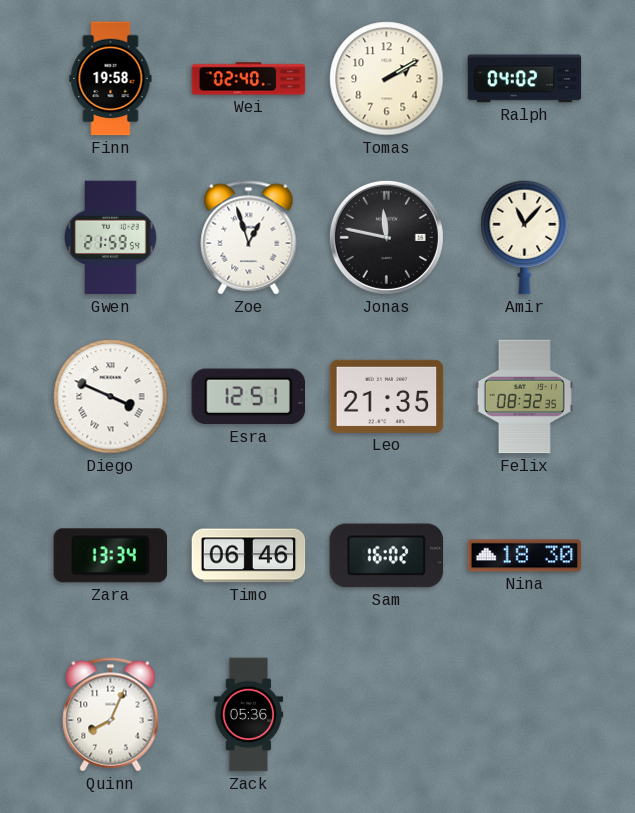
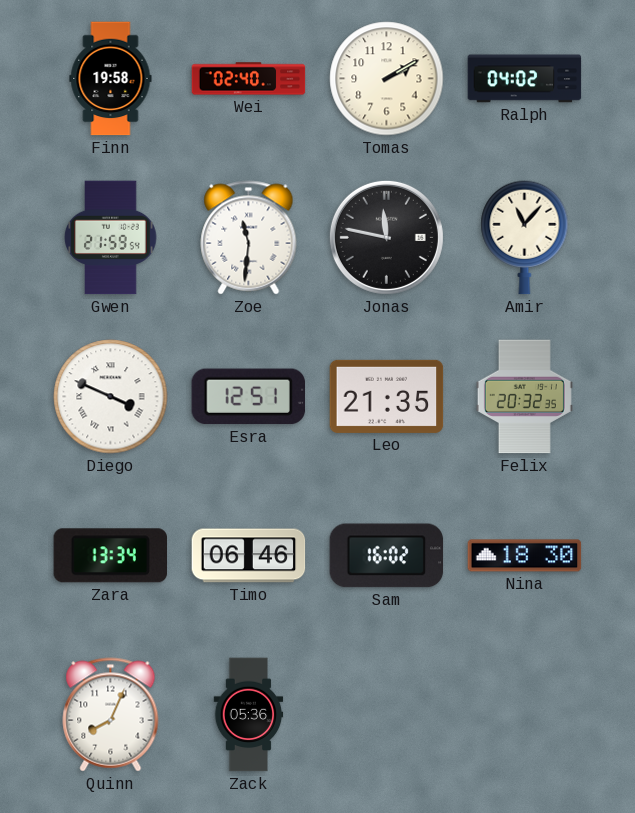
Zoe: 12:57 -> 11:31 (249, 238)
Felix: 08:32 -> 20:32 (524, 397)
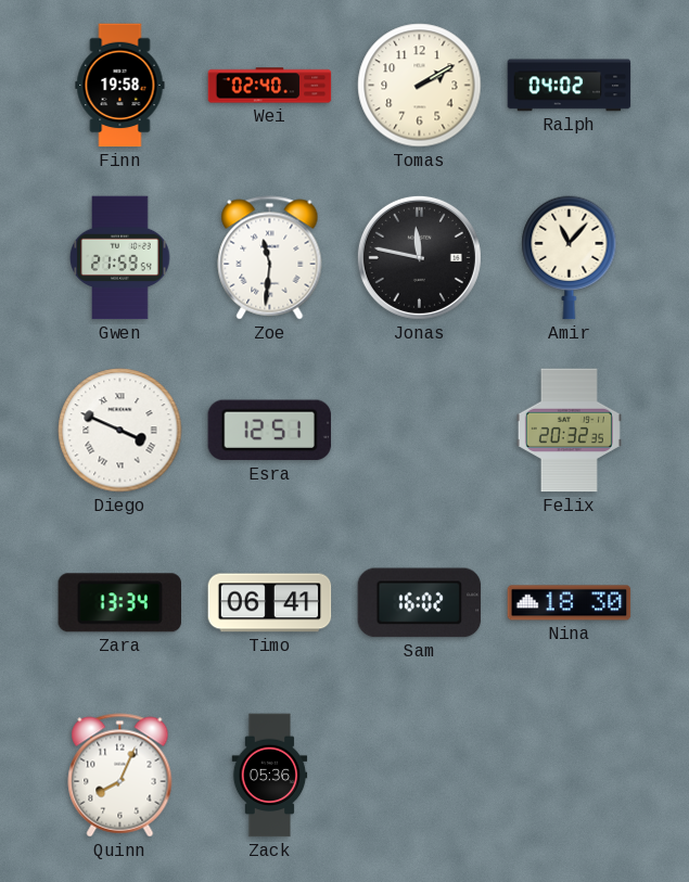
Leo: 21:35 -> none (387, 396)
Timo: 06:46 -> 06:41 (270, 603)
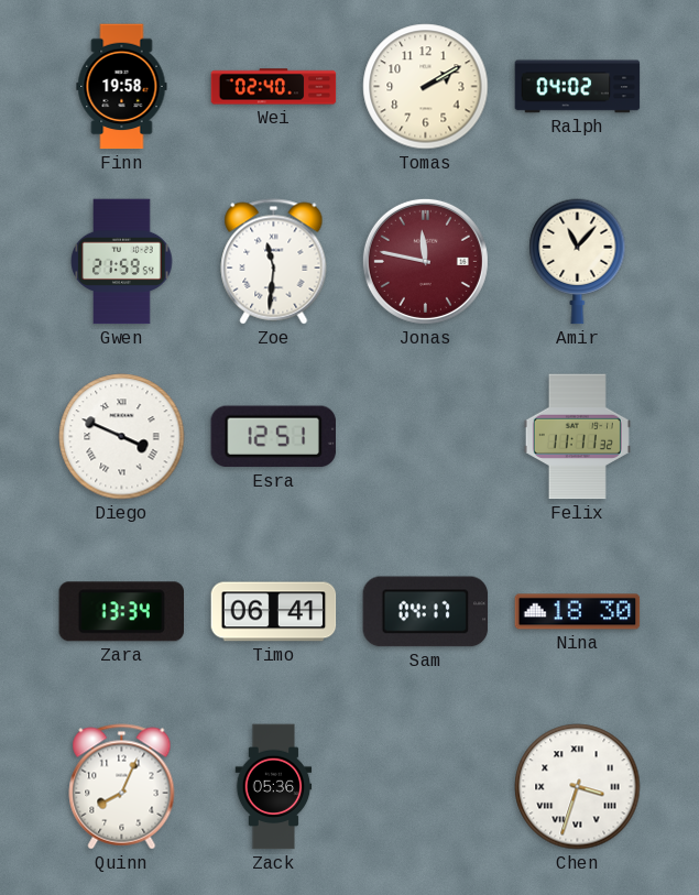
Jonas dial: black -> burgundy (425, 261)
Felix: 20:32 -> 11:11 (577, 437)
Sam: 16:02 -> 04:17 (426, 612)
Chen: none -> 3:33 (578, 787)
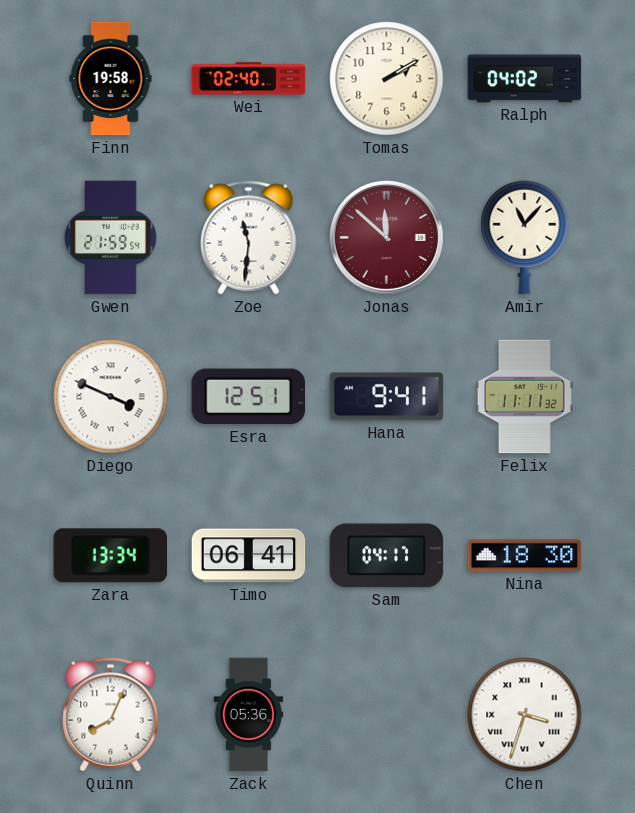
Jonas: 11:47 -> 11:52 (386, 237)
Hana: none -> 9:41 (387, 397)
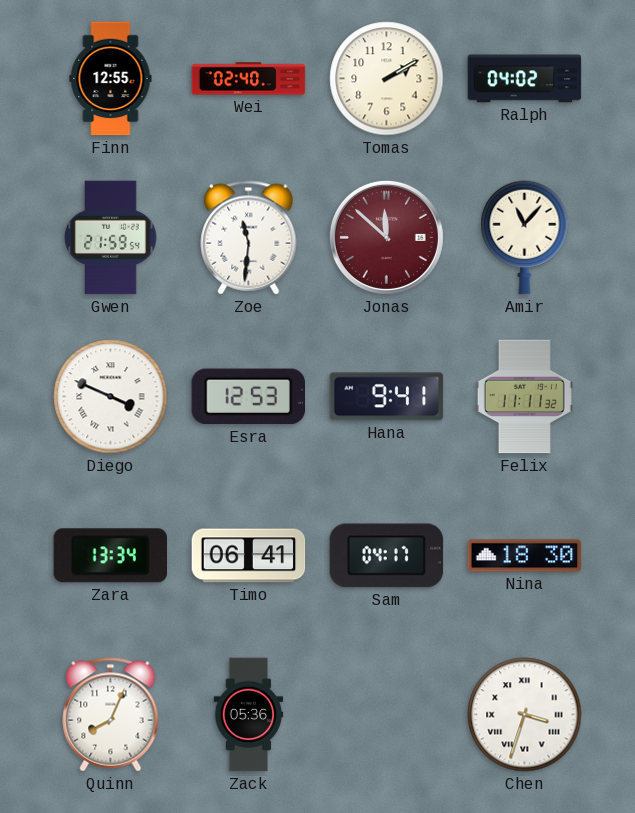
Finn: 19:58 -> 12:55 (111, 79)
Esra: 12:51 -> 12:53 (248, 397)
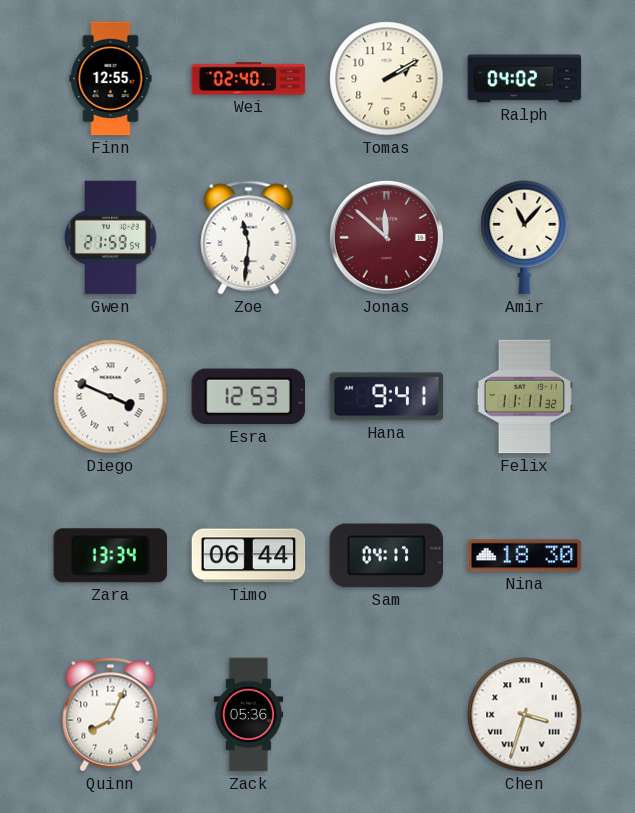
Timo: 06:41 -> 06:44 (249, 556)
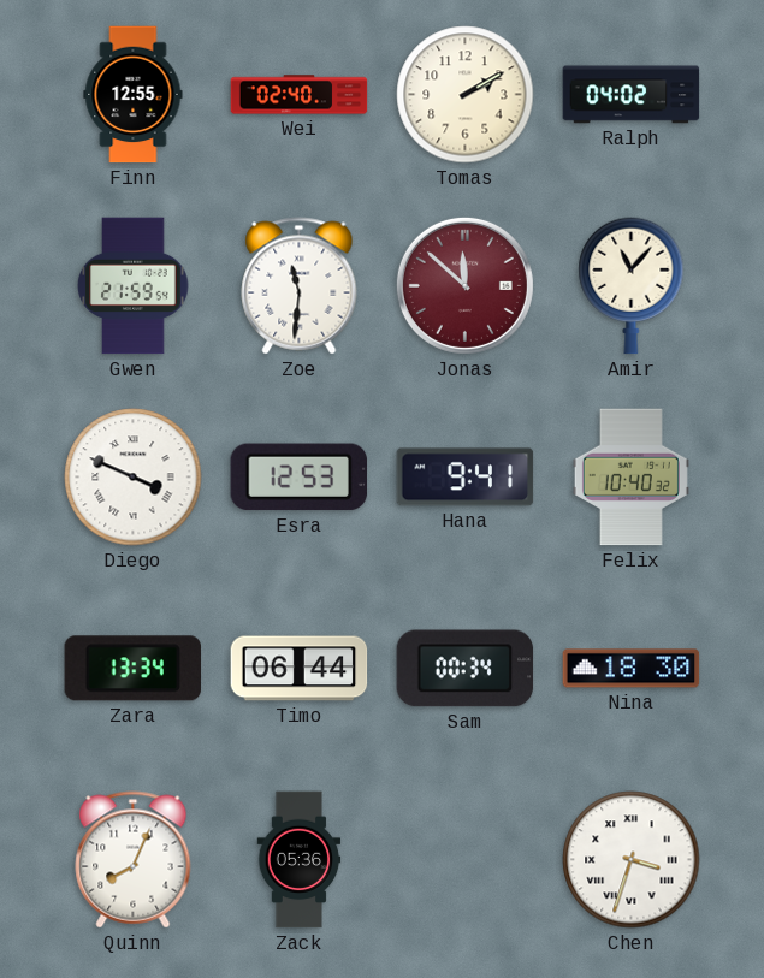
Felix: 11:11 -> 10:40 (630, 478)
Sam: 04:17 -> 00:34 (466, 669)
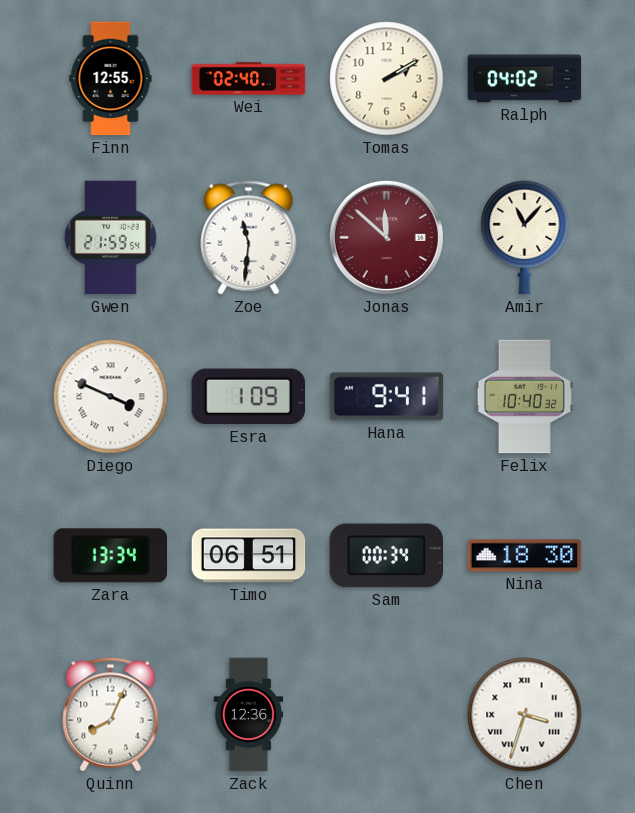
Esra: 12:53 -> 1:09 (248, 397)
Timo: 06:44 -> 06:51 (249, 556)
Zack: 05:36 -> 12:36 (249, 715)
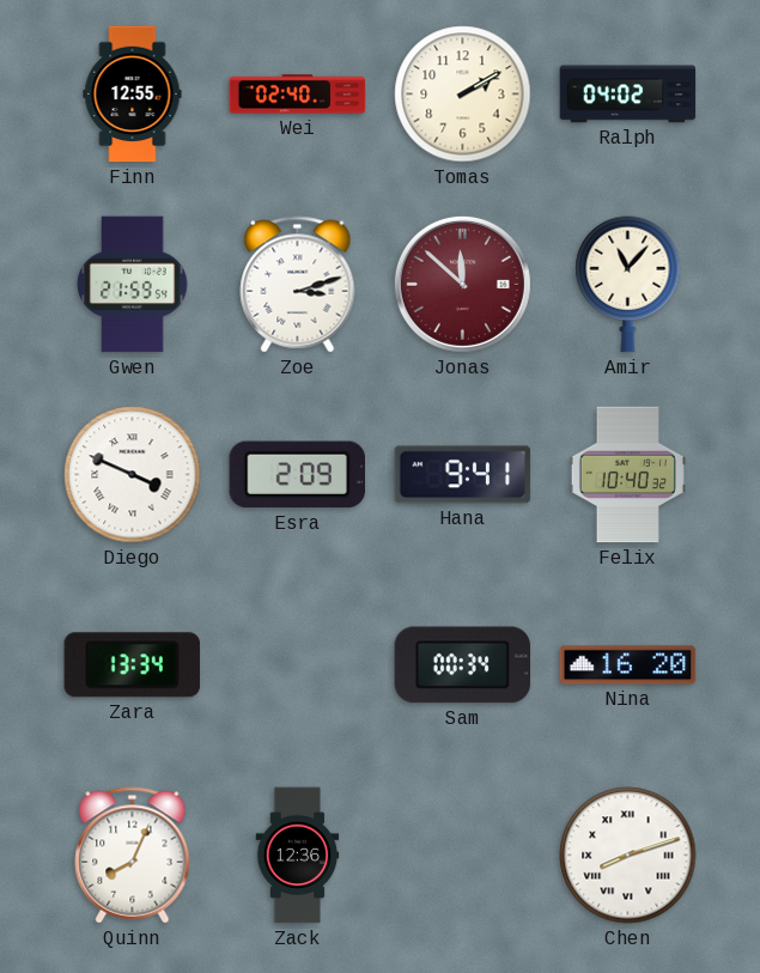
Zoe: 11:31 -> 3:12 (298, 285)
Esra: 1:09 -> 2:09 (297, 475)
Timo: 06:51 -> none (249, 556)
Nina: 18:30 -> 16:20 (628, 665)
Chen: 3:33 -> 8:12 (628, 856)
